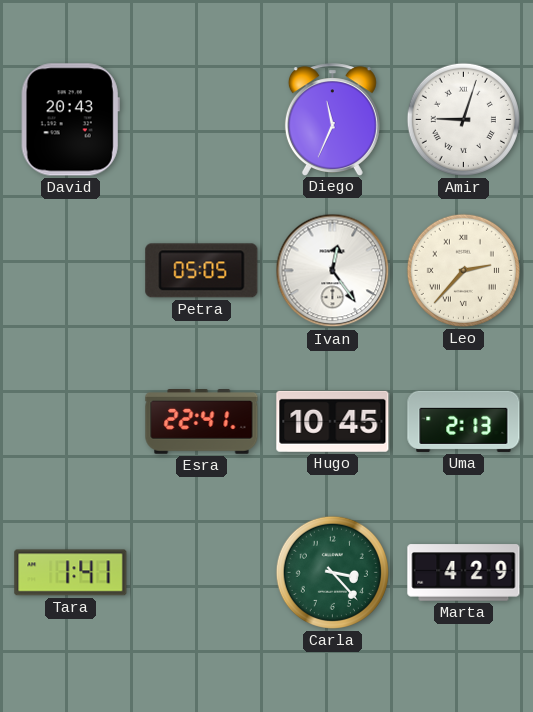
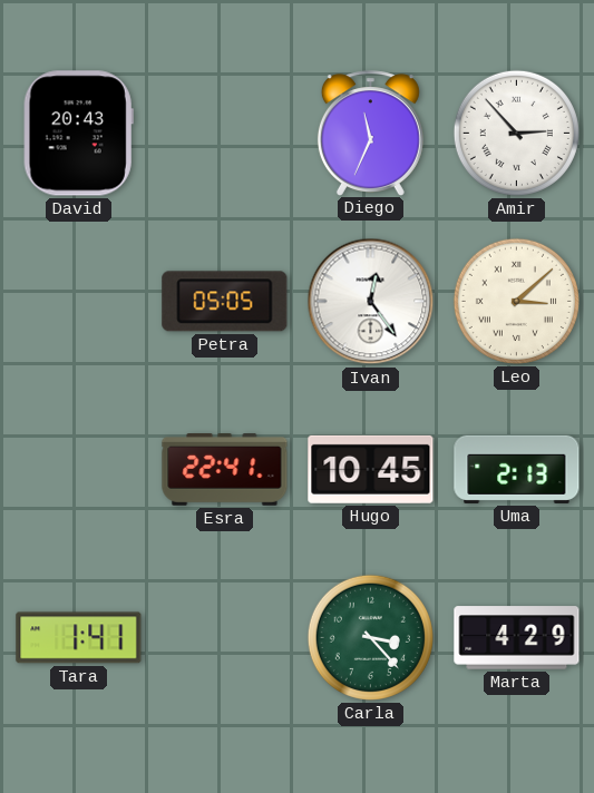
Amir: 9:03 -> 2:53 (516, 133)
Leo: 2:37 -> 3:08 (516, 301)
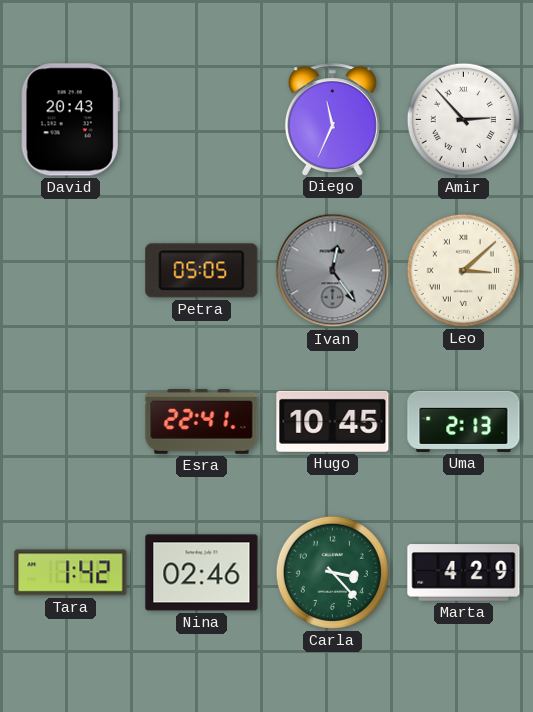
Ivan dial: white -> grey (333, 271)
Tara: 1:41 -> 1:42 (71, 573)
Nina: none -> 02:46 (202, 573)
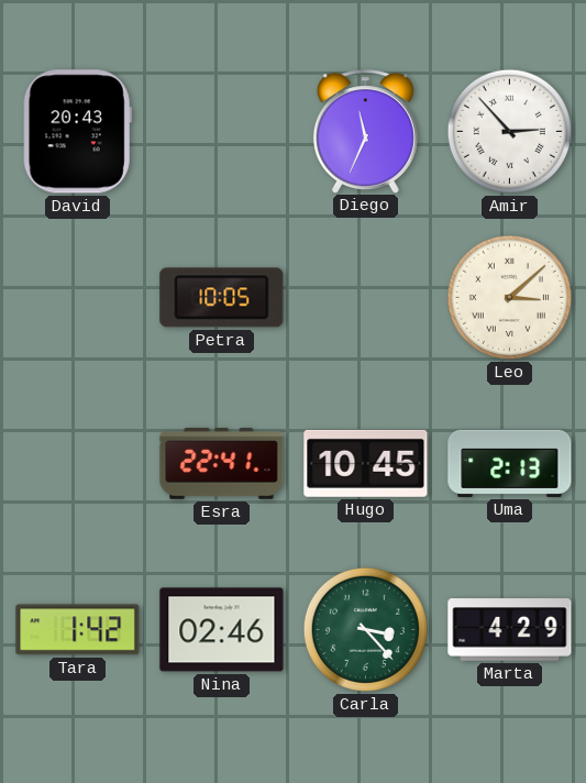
Petra: 05:05 -> 10:05 (222, 298)
Ivan: 12:24 -> none (333, 271)
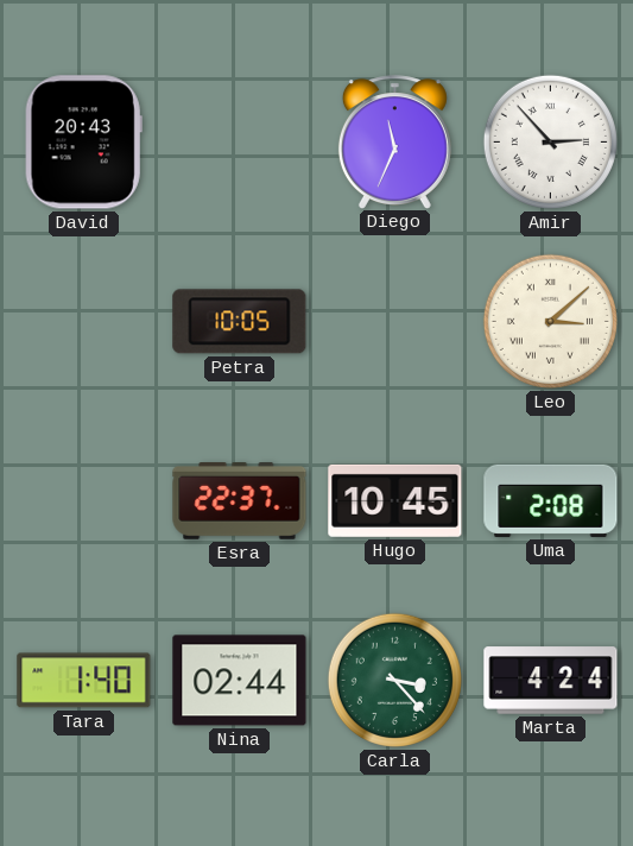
Esra: 22:41 -> 22:37 (240, 501)
Uma: 2:13 -> 2:08 (551, 500)
Tara: 1:42 -> 1:40 (84, 681)
Nina: 02:46 -> 02:44 (240, 681)
Marta: 4:29 -> 4:24 (551, 681)
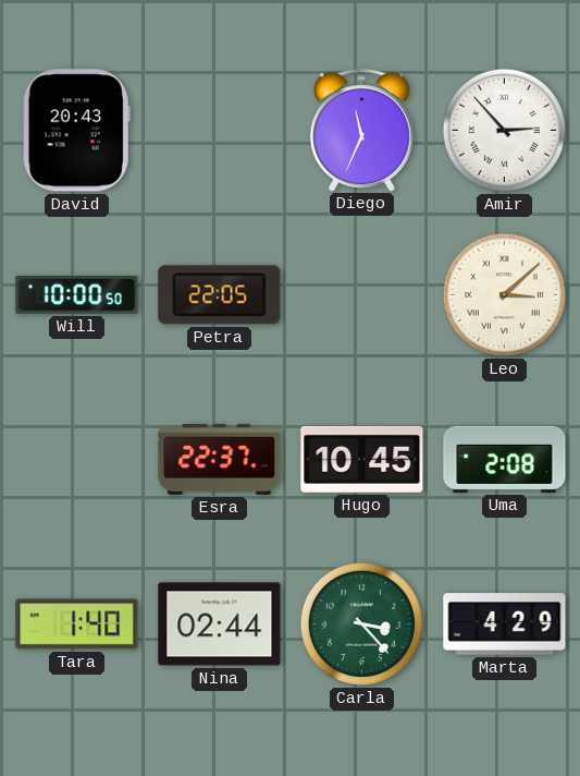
Will: none -> 10:00 (77, 295)
Petra: 10:05 -> 22:05 (220, 295)
Marta: 4:24 -> 4:29 (505, 625)
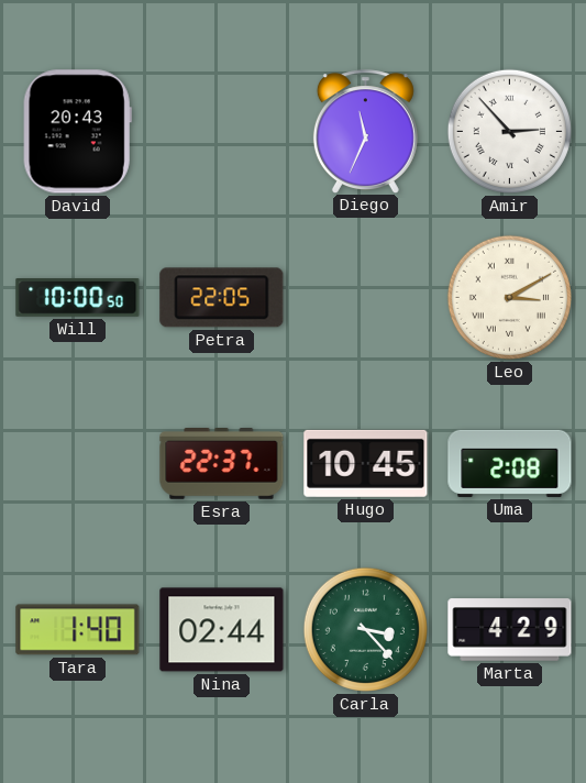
Leo: 3:08 -> 3:10 (509, 297)
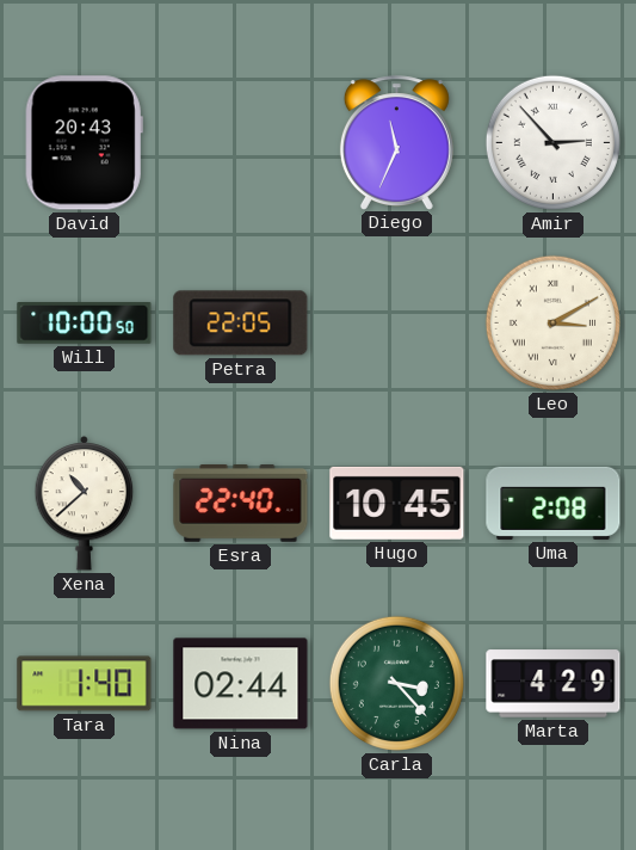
Xena: none -> 10:38 (85, 503)
Esra: 22:37 -> 22:40 (241, 504)
